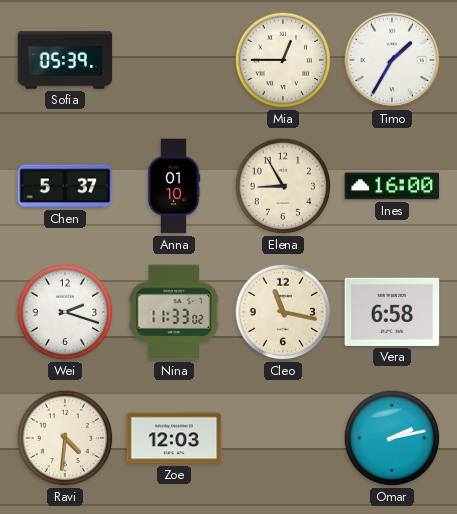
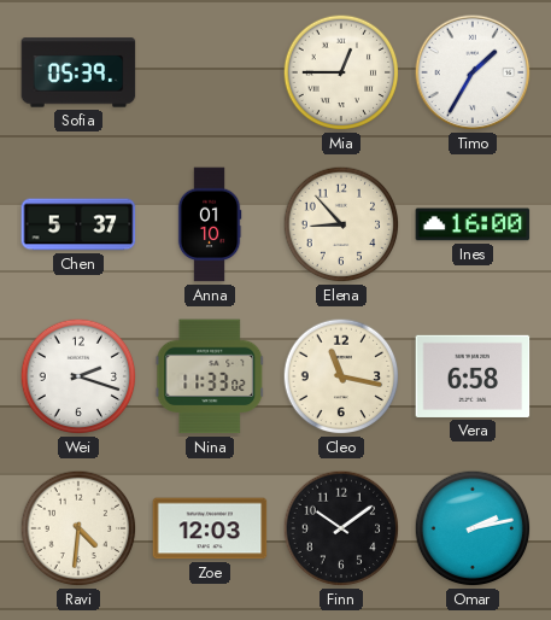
Elena: 8:55 -> 8:53 (341, 224)
Finn: none -> 10:09 (341, 528)
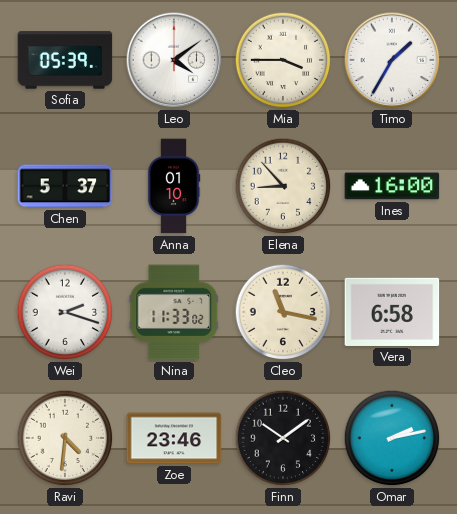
Leo: none -> 4:09 (174, 60)
Mia: 12:45 -> 3:45 (283, 60)
Zoe: 12:03 -> 23:46 (174, 438)
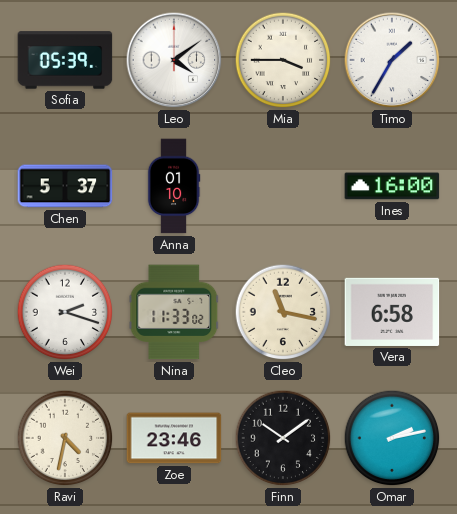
Elena: 8:53 -> none (283, 186)
Ravi: 4:31 -> 4:32 (65, 438)
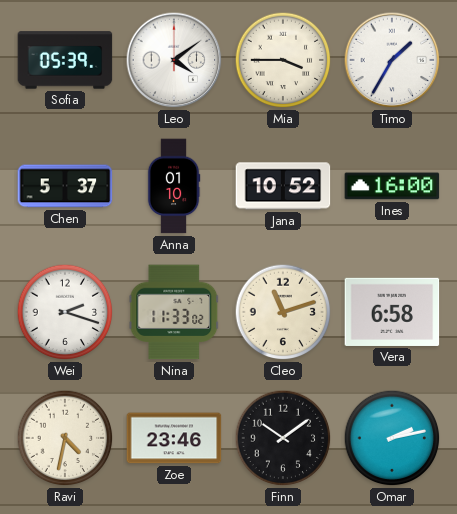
Jana: none -> 10:52 (283, 186)
Cleo: 11:17 -> 11:12 (283, 312)
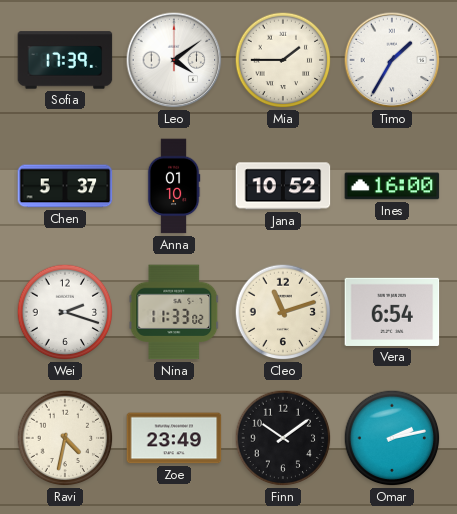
Sofia: 05:39 -> 17:39 (65, 60)
Mia: 3:45 -> 1:45 (283, 60)
Vera: 6:58 -> 6:54 (392, 312)
Zoe: 23:46 -> 23:49 (174, 438)
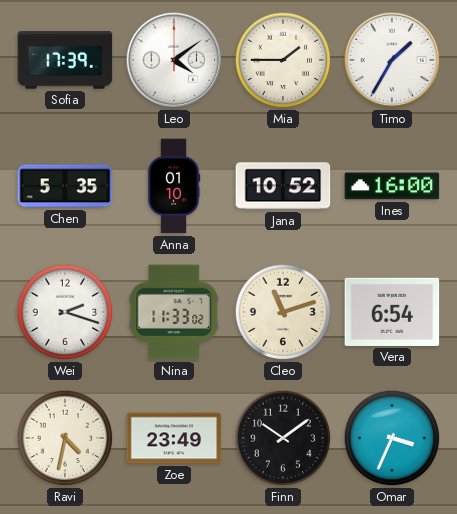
Chen: 5:37 -> 5:35 (65, 186)
Omar: 2:13 -> 3:34 (392, 438)
